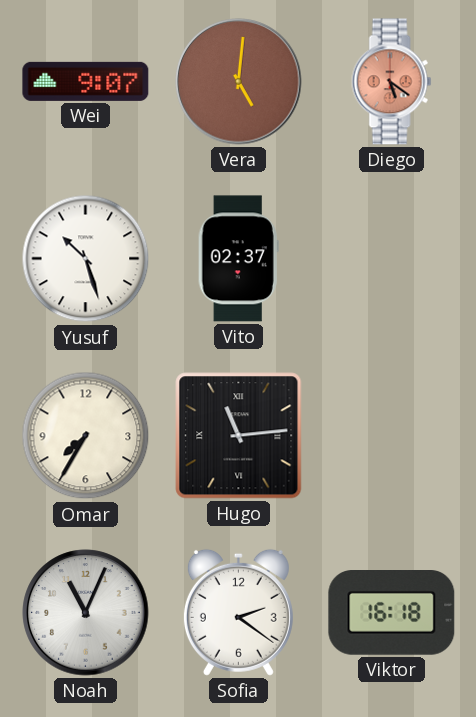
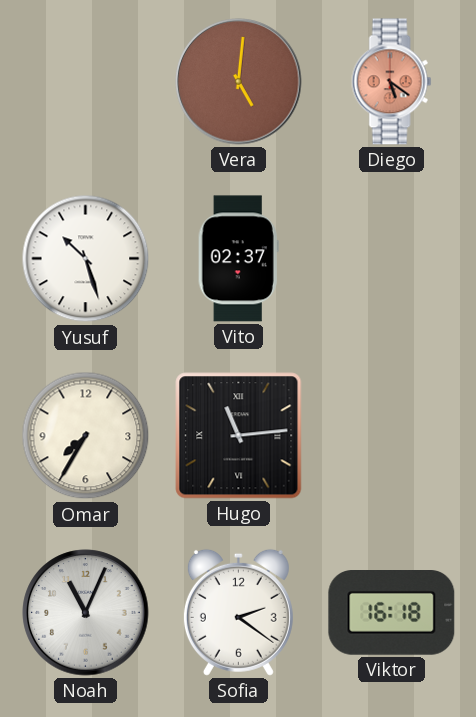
Wei: 9:07 -> none (86, 81)
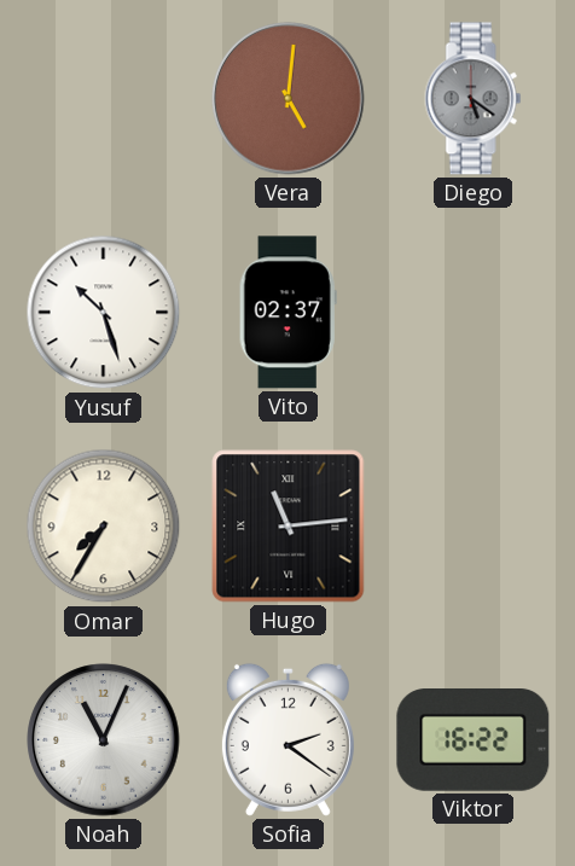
Diego dial: salmon -> grey (474, 99)
Viktor: 16:18 -> 16:22 (474, 740)
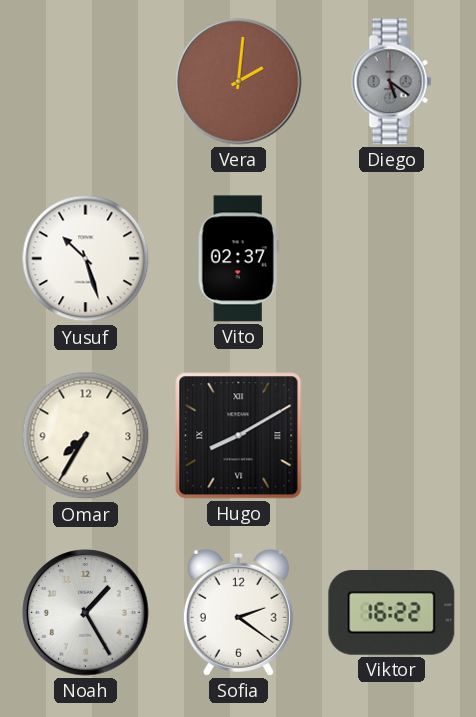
Vera: 5:01 -> 2:01 (239, 82)
Hugo: 11:14 -> 8:10 (239, 436)
Noah: 11:04 -> 1:25 (86, 613)
